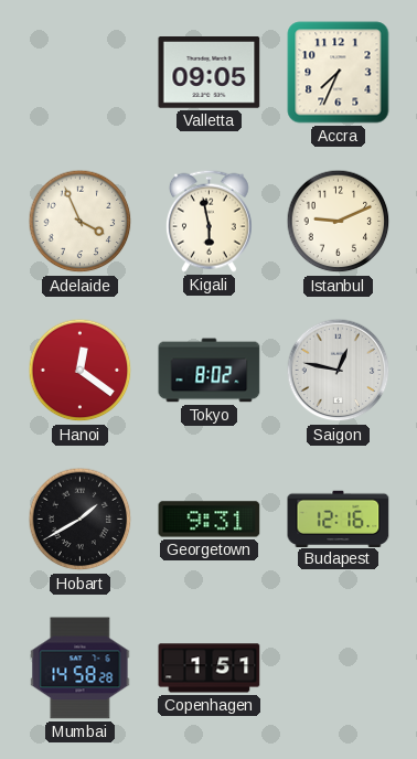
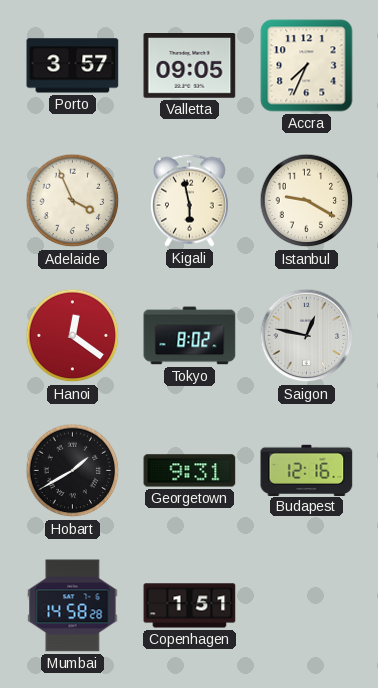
Porto: none -> 3:57 (73, 66)
Istanbul: 9:11 -> 9:20 (307, 201)
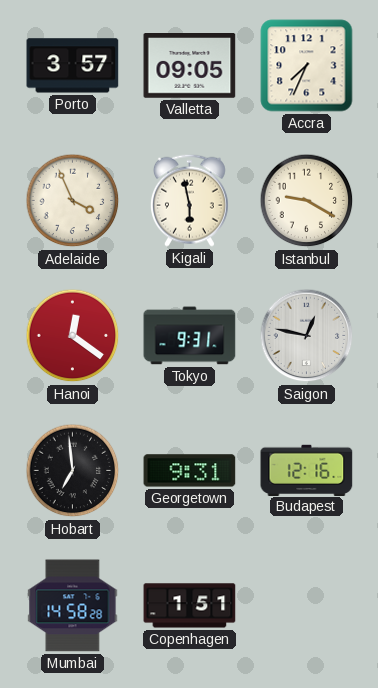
Tokyo: 8:02 -> 9:31 (190, 336)
Hobart: 1:40 -> 6:59 (73, 471)
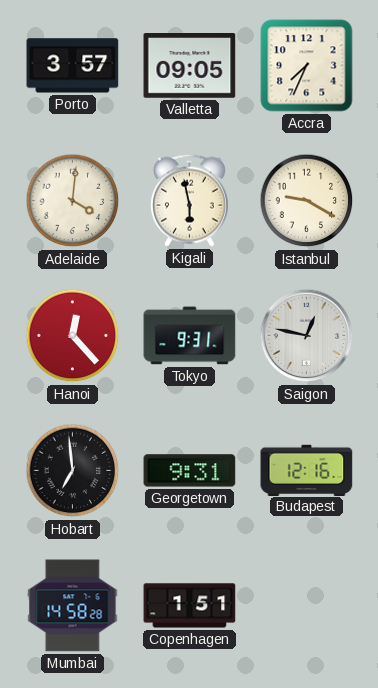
Adelaide: 3:56 -> 4:01 (73, 201)
Hanoi: 12:21 -> 12:23 (73, 336)
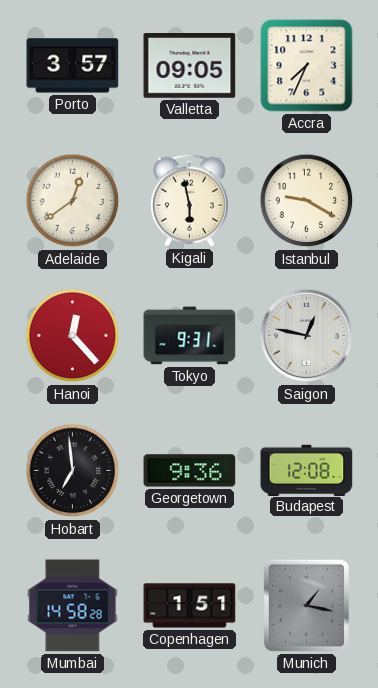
Adelaide: 4:01 -> 12:39 (73, 201)
Georgetown: 9:31 -> 9:36 (190, 471)
Budapest: 12:16 -> 12:08 (307, 470)
Munich: none -> 1:17 (306, 605)
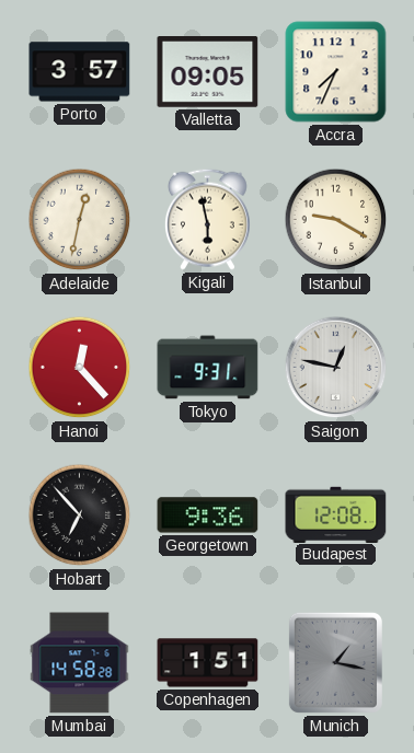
Adelaide: 12:39 -> 12:32 (80, 220)
Hobart: 6:59 -> 6:53 (80, 515)
